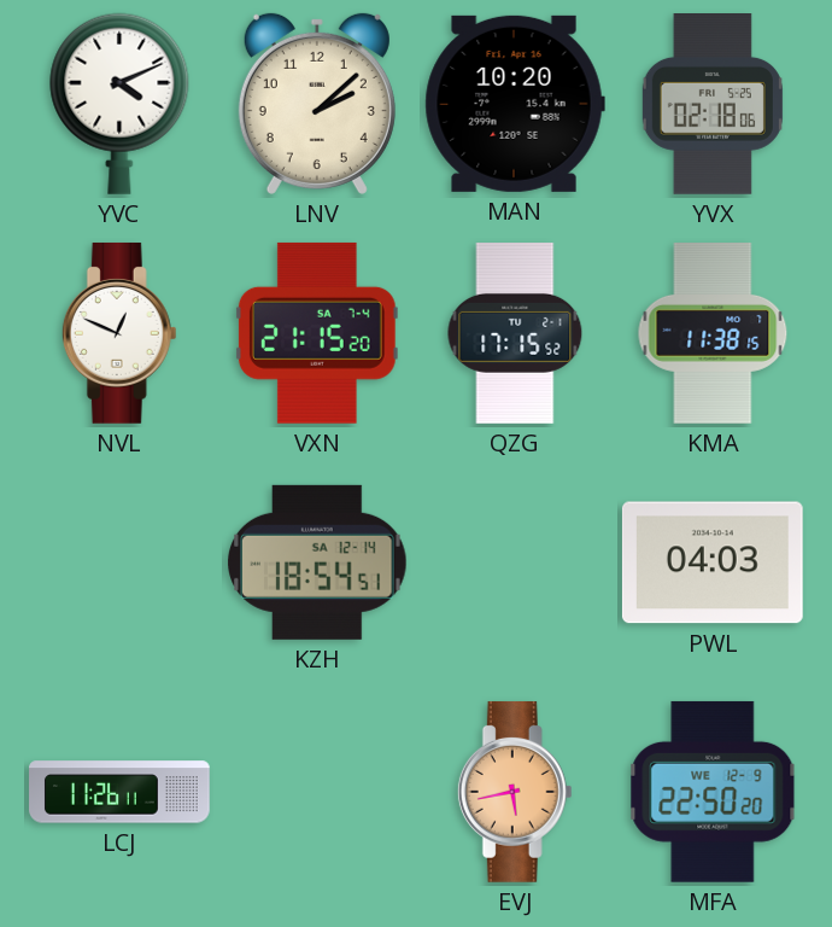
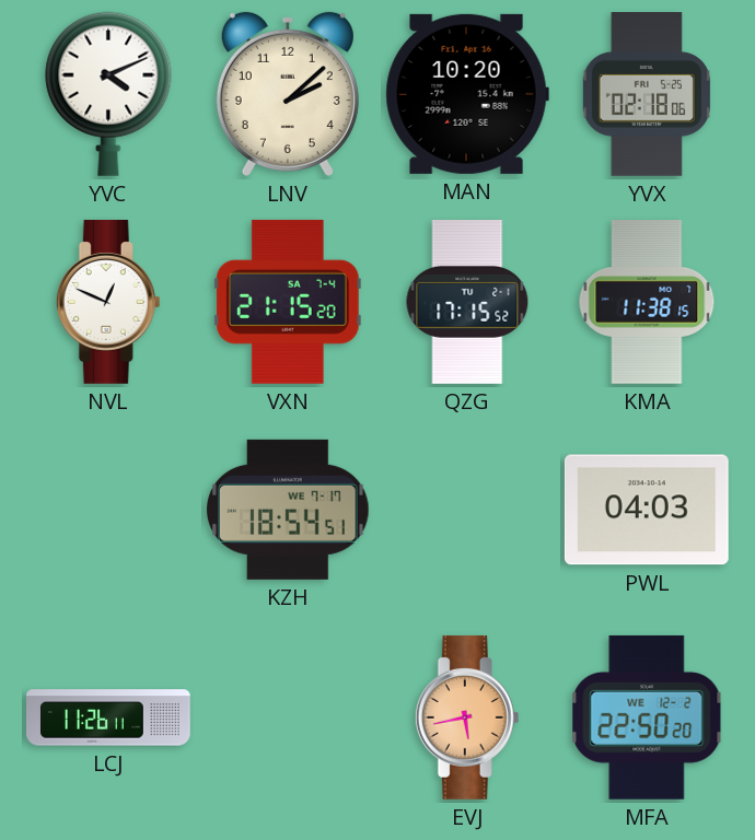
KZH date: SA 12-14 -> WE 7-17 (288, 510)
MFA date: WE 12-9 -> WE 12-2 (647, 717)
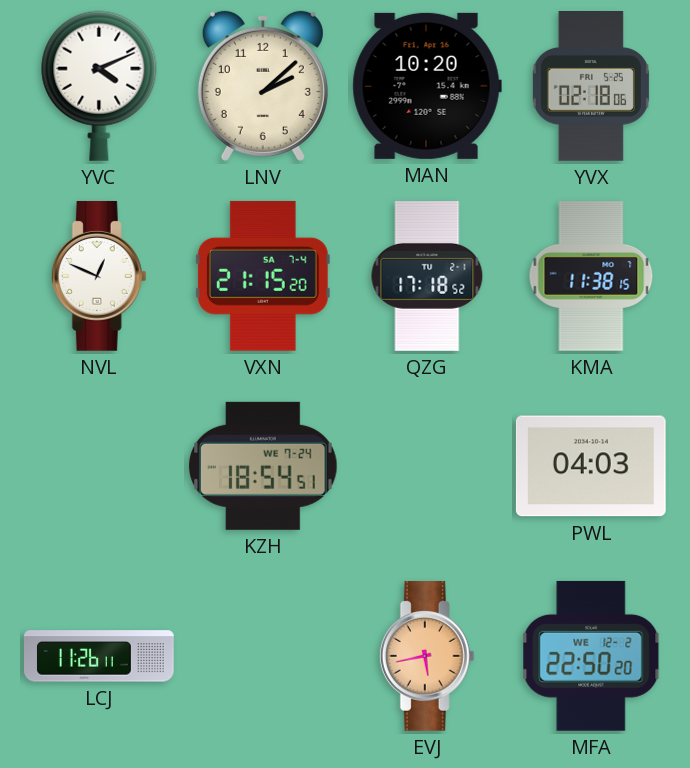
QZG: 17:15 -> 17:18 (427, 277)
KZH date: WE 7-17 -> WE 7-24 (263, 466)
